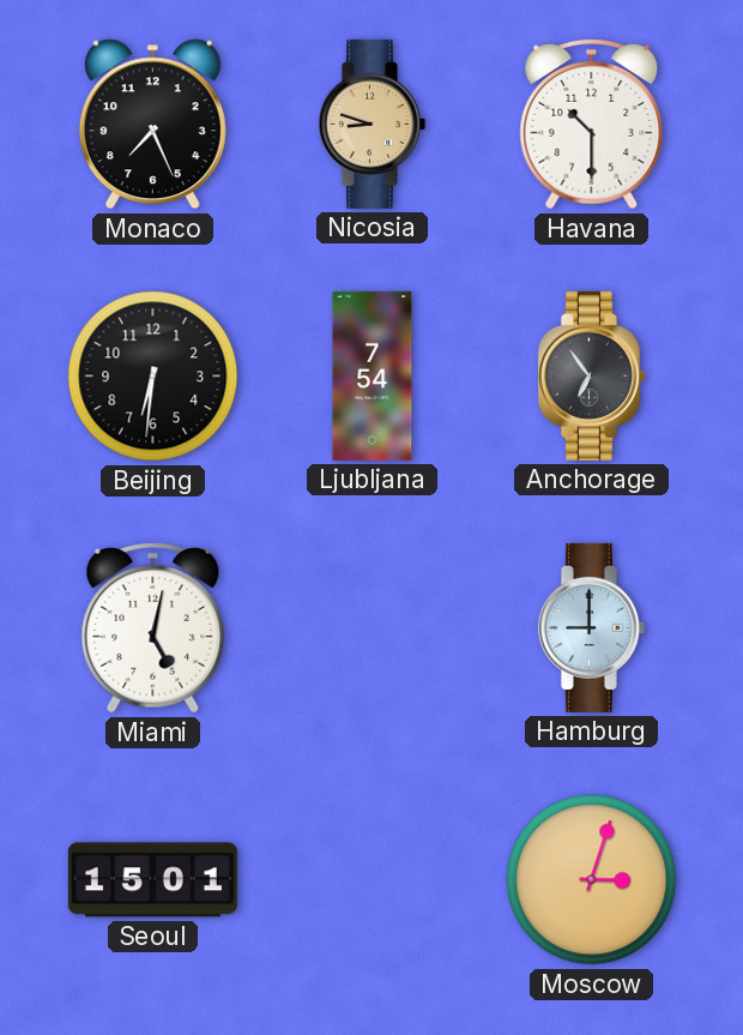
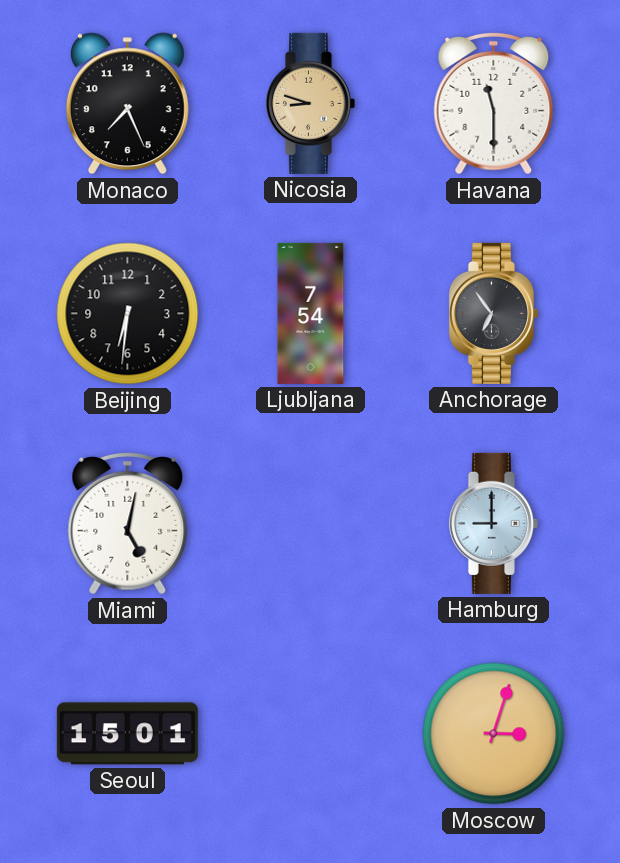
Havana: 10:30 -> 11:30 (494, 103)
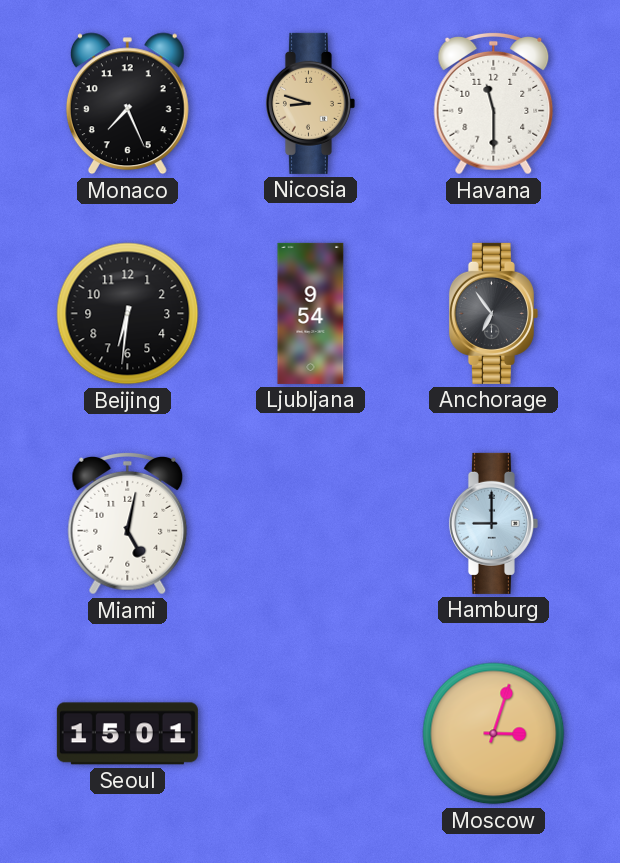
Ljubljana: 7:54 -> 9:54 (311, 313)
